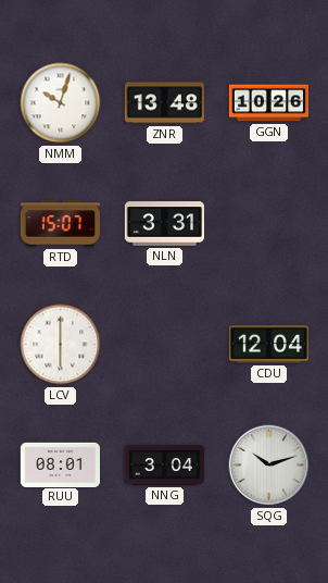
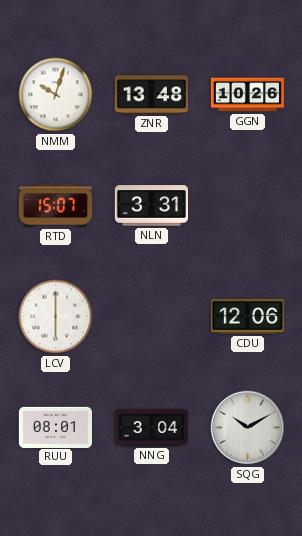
CDU: 12:04 -> 12:06 (247, 317)
SQG: 10:12 -> 10:10 (248, 428)
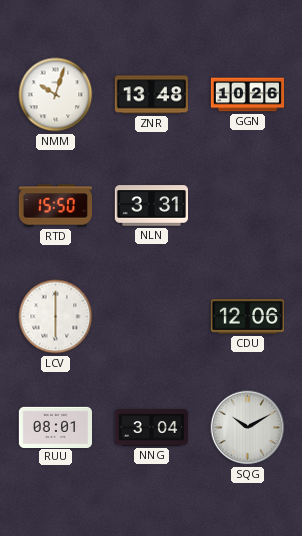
RTD: 15:07 -> 15:50 (55, 206)
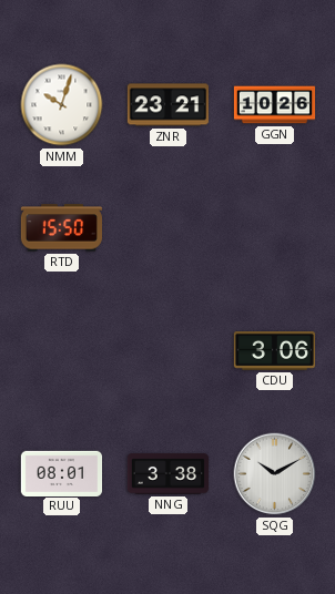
ZNR: 13:48 -> 23:21 (167, 105)
NLN: 3:31 -> none (151, 206)
LCV: 6:00 -> none (56, 317)
CDU: 12:06 -> 3:06 (274, 351)
NNG: 3:04 -> 3:38 (167, 474)
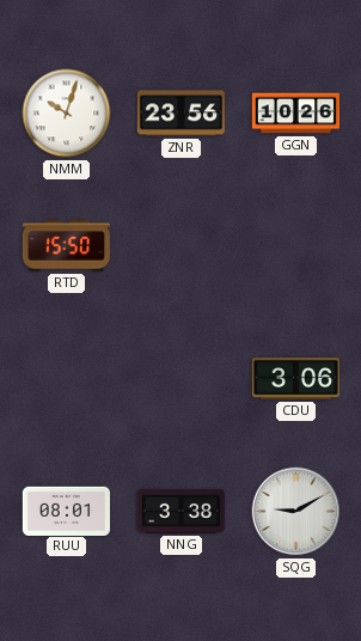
ZNR: 23:21 -> 23:56 (180, 114)
SQG: 10:10 -> 9:10 (296, 512)
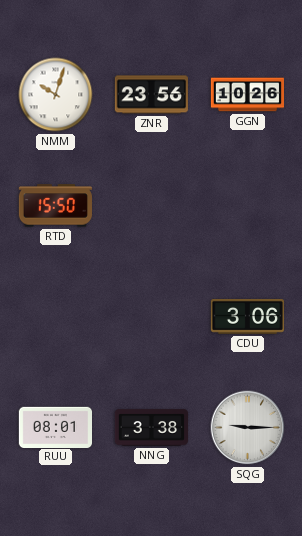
SQG: 9:10 -> 9:15 (248, 428)
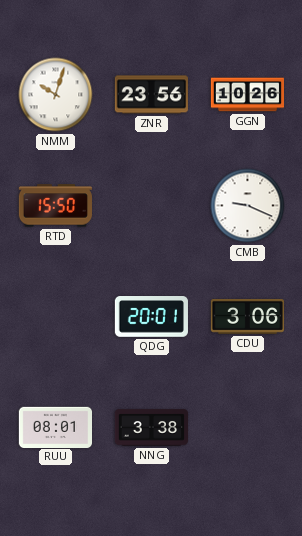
CMB: none -> 9:19 (248, 206)
QDG: none -> 20:01 (151, 317)
SQG: 9:15 -> none (248, 428)
